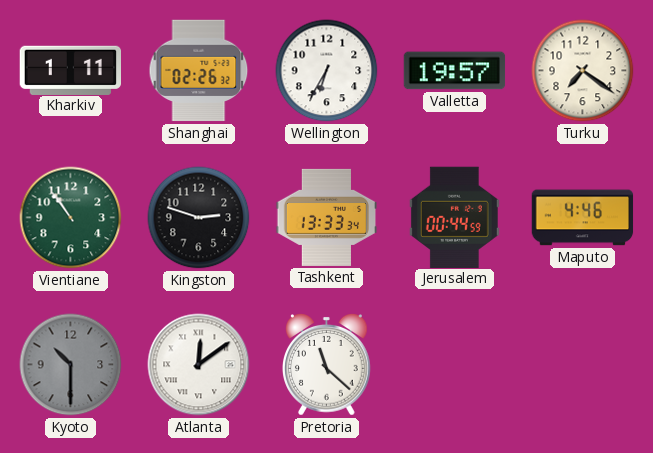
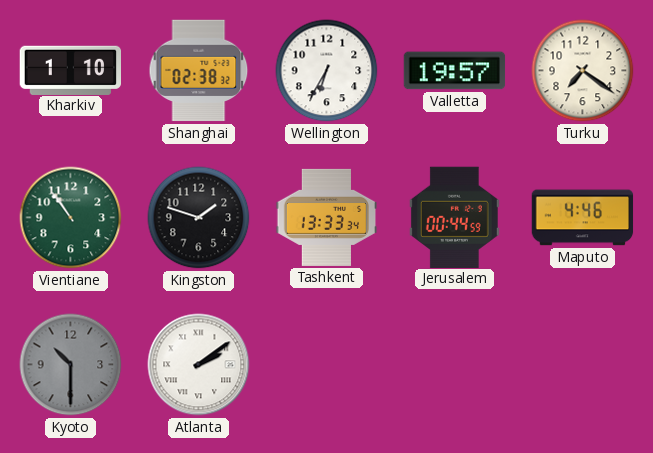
Kharkiv: 1:11 -> 1:10 (70, 70)
Shanghai: 02:26 -> 02:38 (199, 71)
Kingston: 2:48 -> 1:48 (199, 218)
Atlanta: 12:09 -> 2:09 (199, 365)
Pretoria: 11:22 -> none (327, 365)
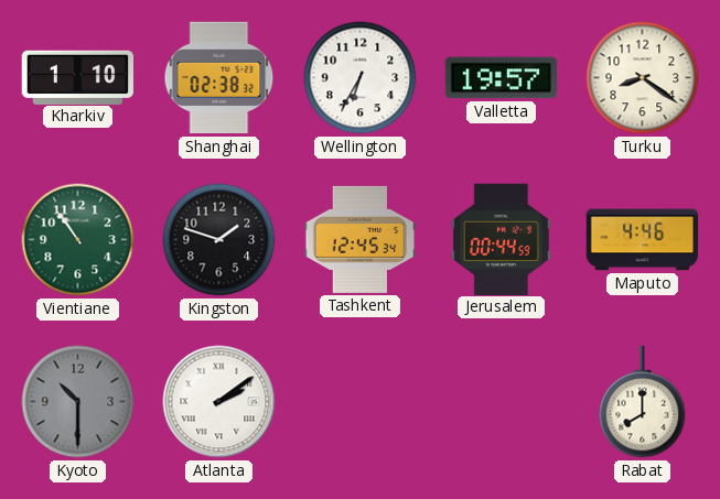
Turku: 7:21 -> 8:21 (643, 78)
Tashkent: 13:33 -> 12:45 (361, 239)
Rabat: none -> 8:00 (643, 402)
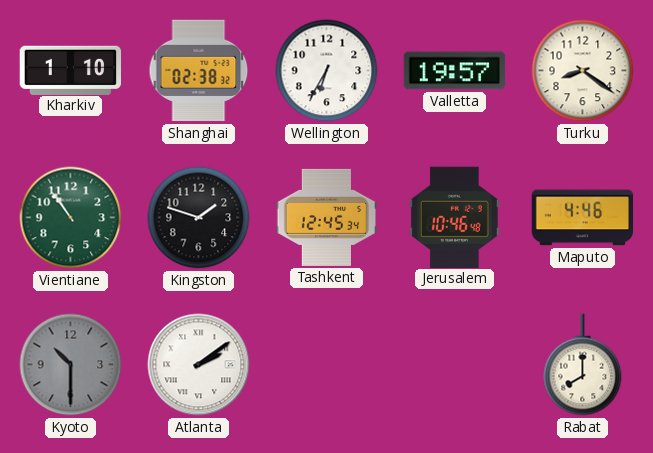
Jerusalem: 00:44 -> 10:46 (454, 217)
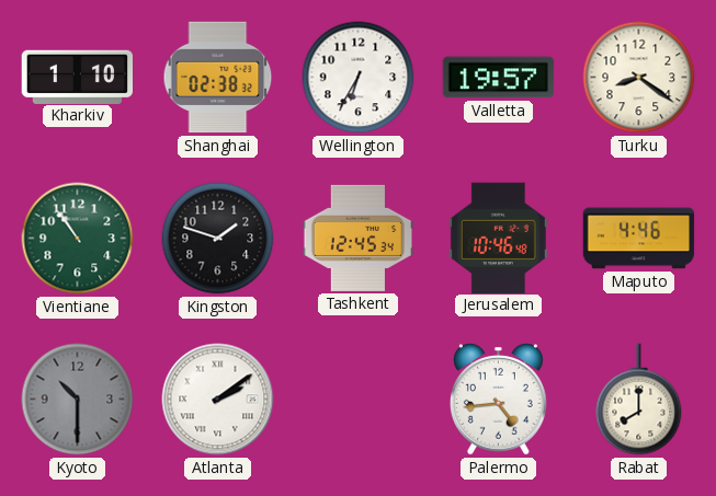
Palermo: none -> 4:44 (499, 400)
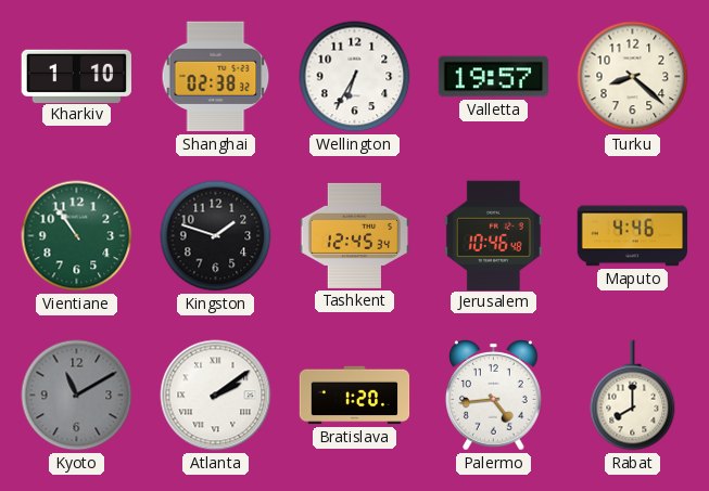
Turku: 8:21 -> 8:22 (633, 77)
Kyoto: 10:30 -> 11:10 (77, 396)
Bratislava: none -> 1:20 (355, 396)
